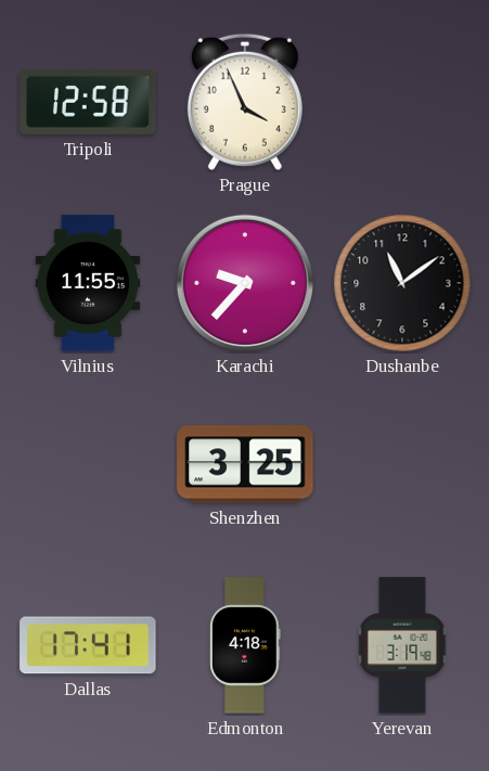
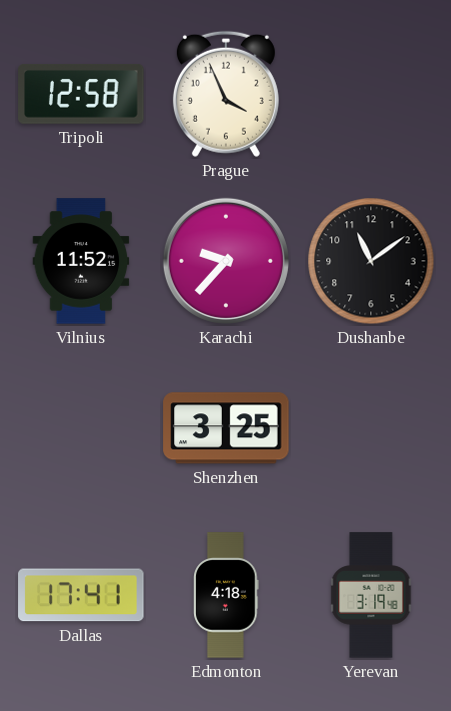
Vilnius: 11:55 -> 11:52 (81, 261)
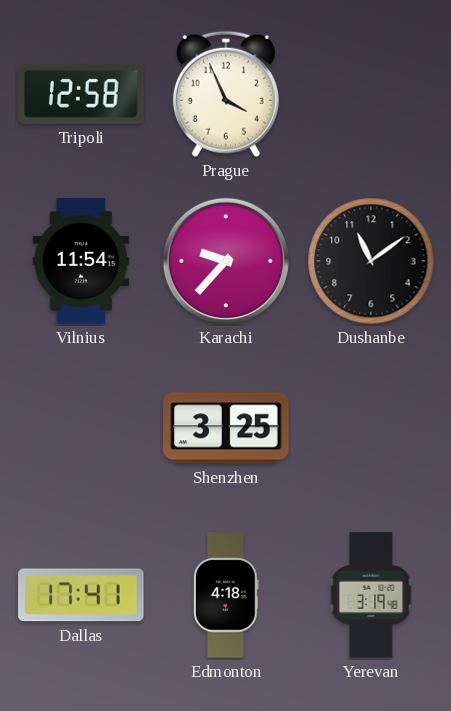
Vilnius: 11:52 -> 11:54 (81, 261)
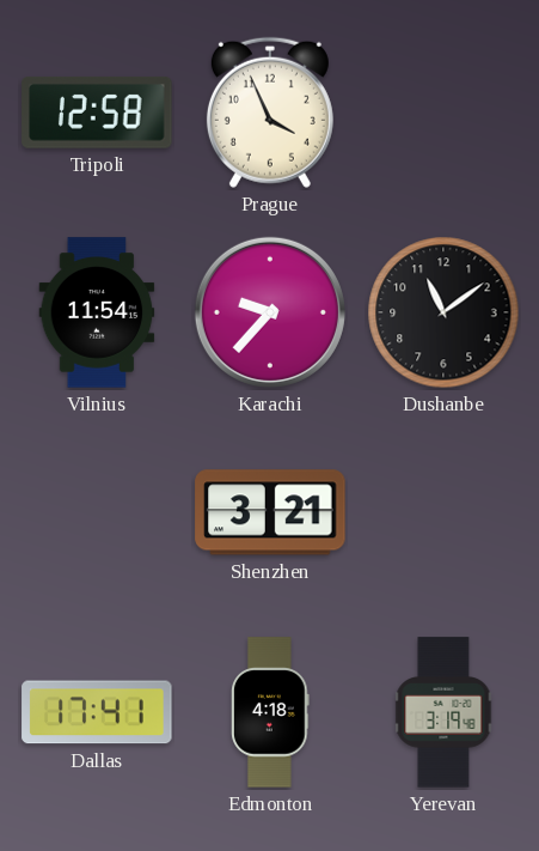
Shenzhen: 3:25 -> 3:21 (270, 512)
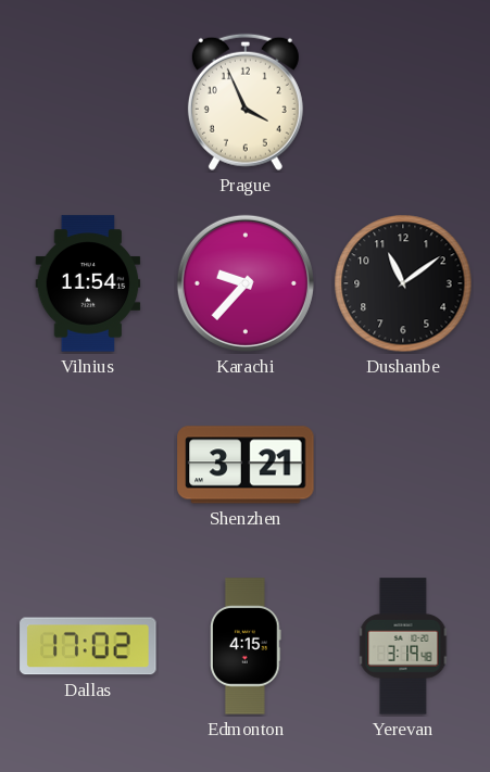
Tripoli: 12:58 -> none (97, 113)
Dallas: 17:41 -> 17:02 (88, 646)
Edmonton: 4:18 -> 4:15 (246, 646)
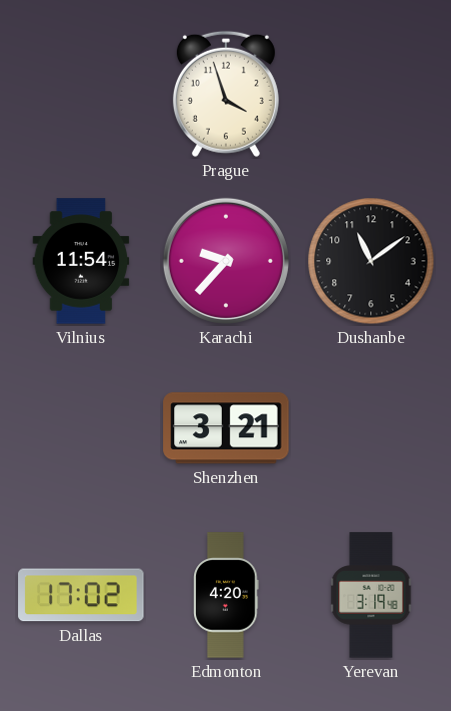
Prague: 3:56 -> 3:57 (226, 94)
Edmonton: 4:15 -> 4:20 (226, 595)
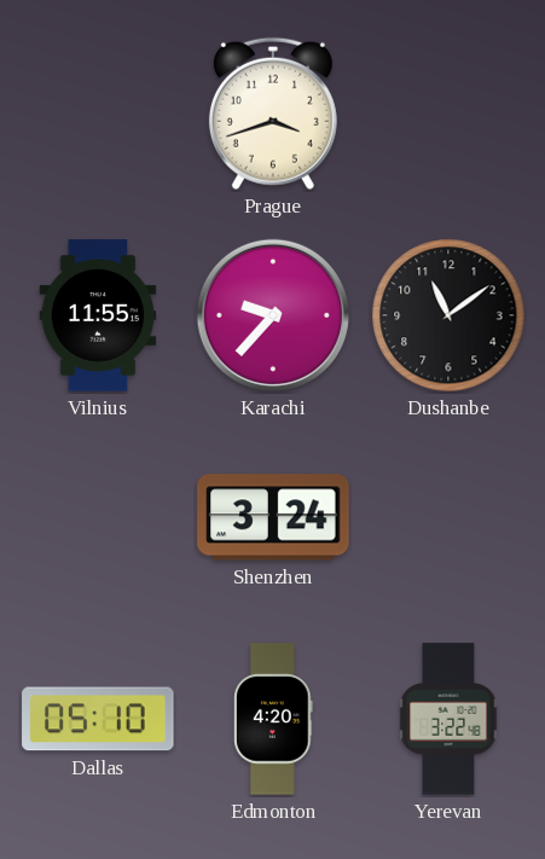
Prague: 3:57 -> 3:42 (273, 114)
Vilnius: 11:54 -> 11:55 (98, 315)
Shenzhen: 3:21 -> 3:24 (273, 517)
Dallas: 17:02 -> 05:10 (98, 719)
Yerevan: 3:19 -> 3:22 (448, 719)
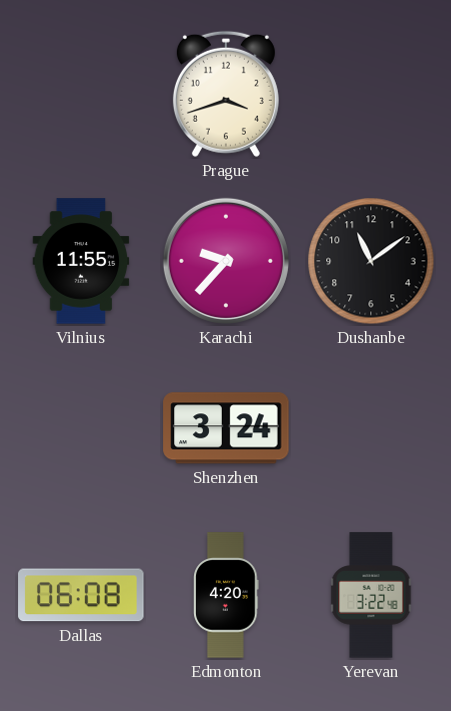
Dallas: 05:10 -> 06:08 (81, 595)
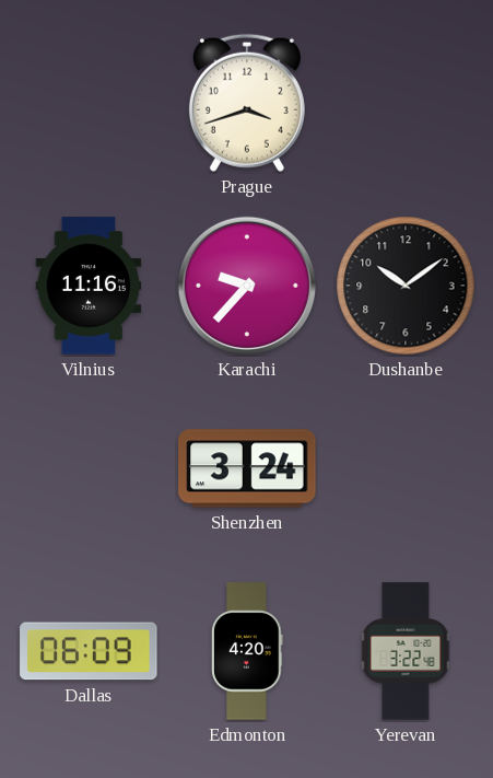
Vilnius: 11:55 -> 11:16 (89, 286)
Dushanbe: 11:09 -> 10:09 (406, 286)
Dallas: 06:08 -> 06:09 (89, 651)
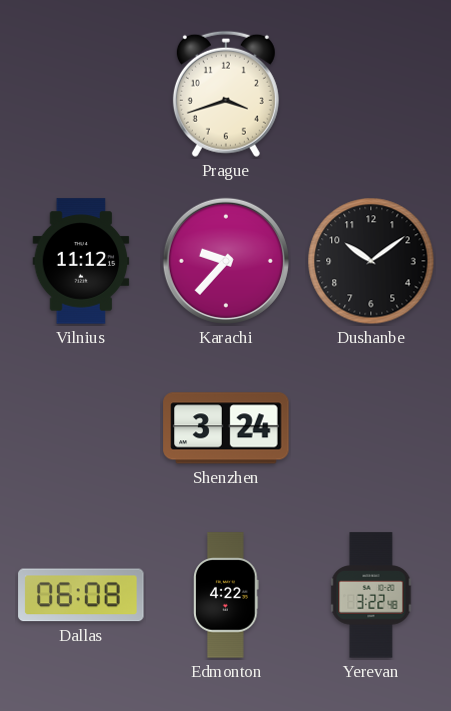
Vilnius: 11:16 -> 11:12 (81, 261)
Dallas: 06:09 -> 06:08 (81, 595)
Edmonton: 4:20 -> 4:22 (226, 595)
